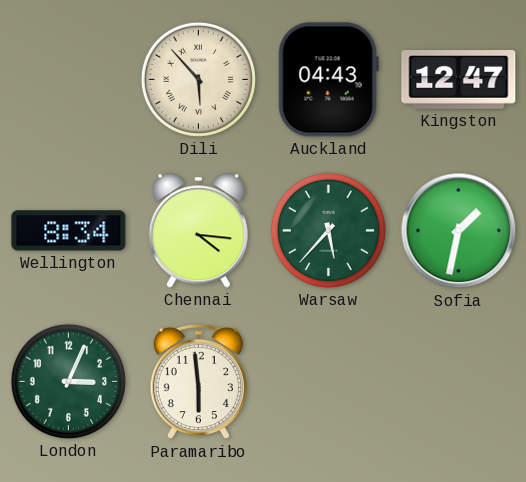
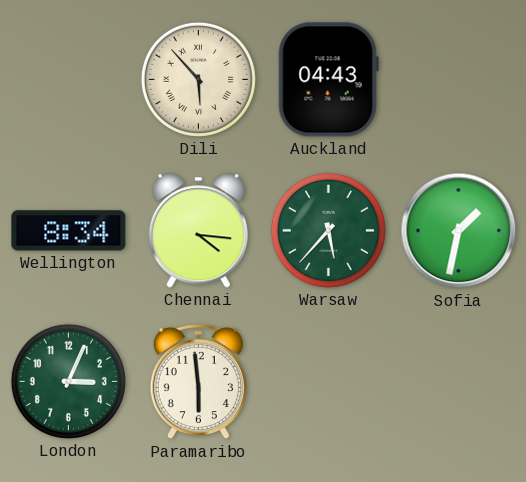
Kingston: 12:47 -> none (459, 80)
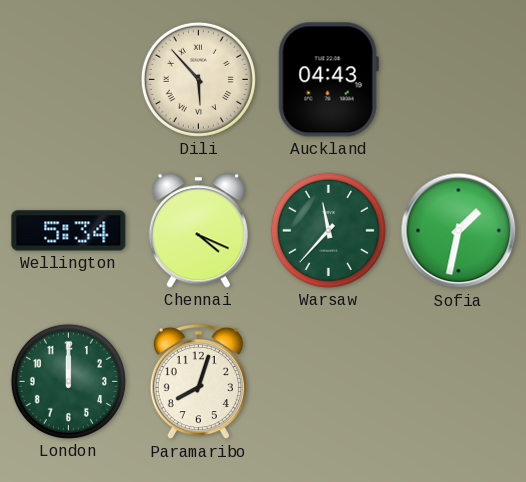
Wellington: 8:34 -> 5:34 (69, 231)
Chennai: 4:16 -> 4:19 (198, 231)
Warsaw: 5:37 -> 11:37 (328, 230)
London: 3:04 -> 12:00 (68, 381)
Paramaribo: 5:59 -> 8:03 (198, 382)
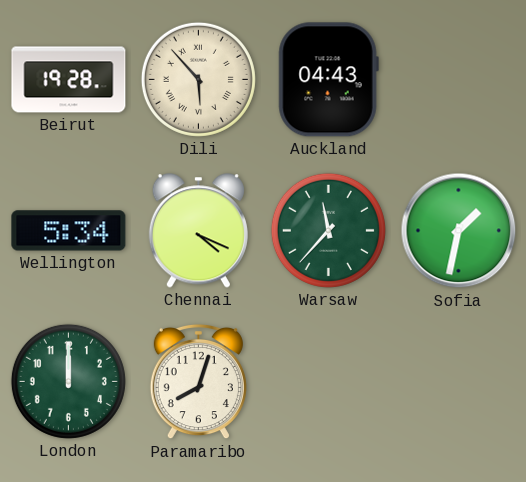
Beirut: none -> 19:28 (69, 80)
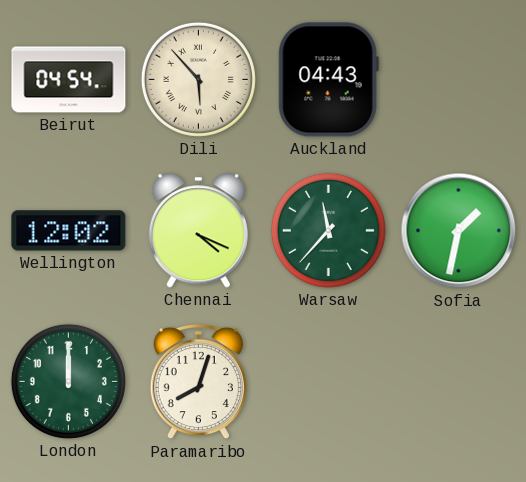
Beirut: 19:28 -> 04:54 (69, 80)
Wellington: 5:34 -> 12:02 (69, 231)
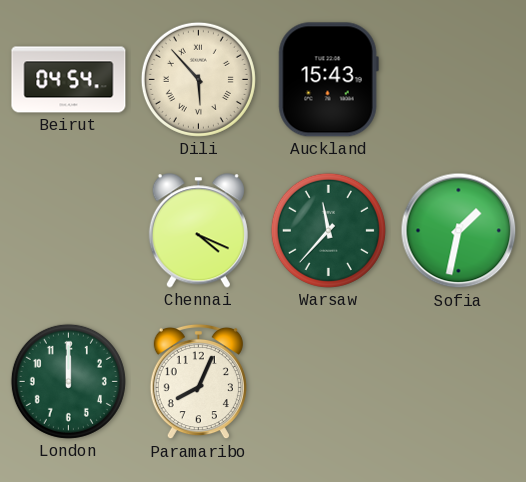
Auckland: 04:43 -> 15:43 (328, 80)
Wellington: 12:02 -> none (69, 231)
Paramaribo: 8:03 -> 8:04 (198, 382)
